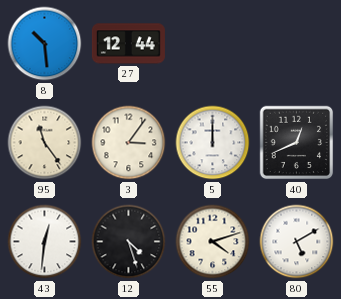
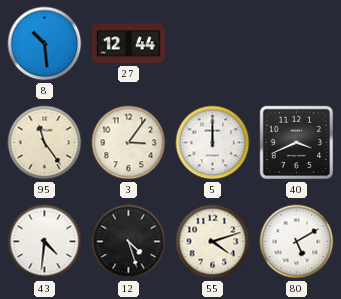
40: 12:41 -> 3:41 (297, 143)
43: 12:31 -> 4:31 (45, 242)
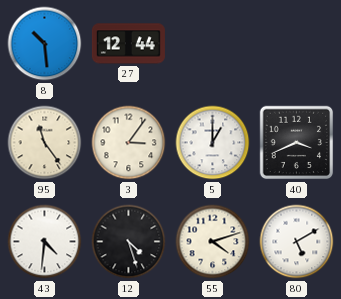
5: 12:00 -> 1:00 (213, 143)
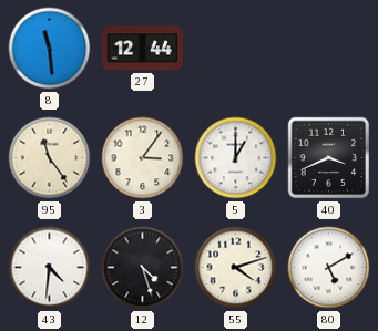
8: 10:29 -> 11:29 (50, 49)
